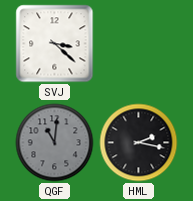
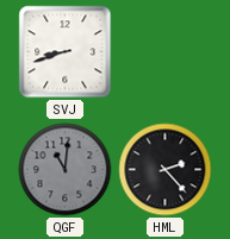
SVJ: 3:22 -> 8:42 (66, 52)
HML: 2:17 -> 2:23 (166, 170)
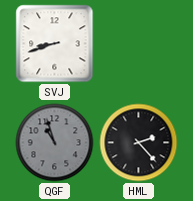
QGF: 11:01 -> 10:57 (55, 143)
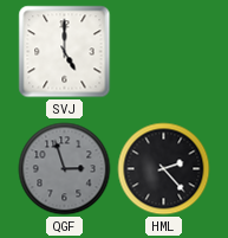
SVJ: 8:42 -> 5:00 (65, 52)
QGF: 10:57 -> 2:57 (65, 169)
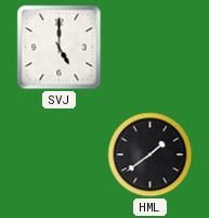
QGF: 2:57 -> none (65, 169)
HML: 2:23 -> 1:39 (151, 155)
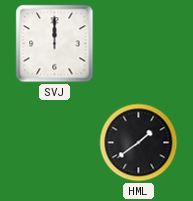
SVJ: 5:00 -> 12:00 (55, 44)
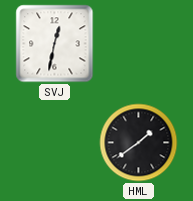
SVJ: 12:00 -> 12:32 (55, 44)
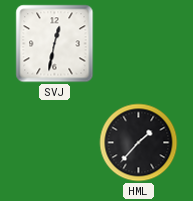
HML: 1:39 -> 1:37 (139, 143)
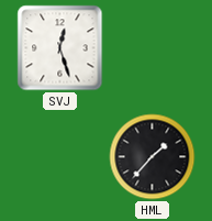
SVJ: 12:32 -> 12:27 (60, 48)
